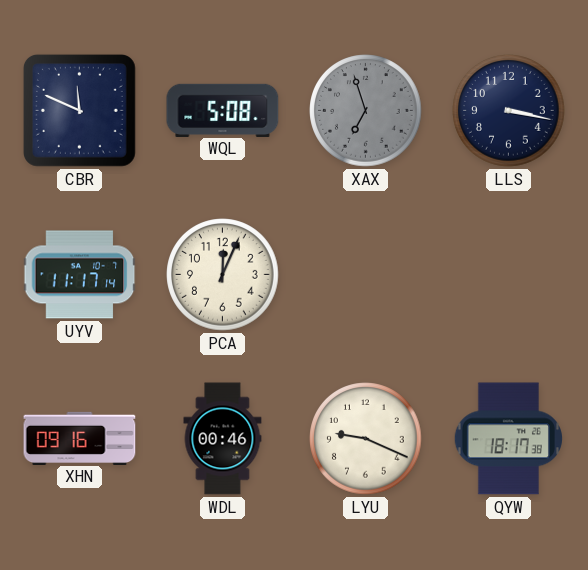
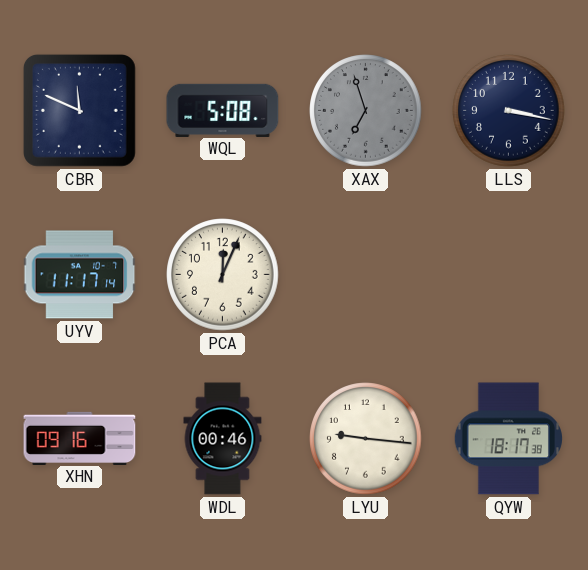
LYU: 9:19 -> 9:16 (366, 439)
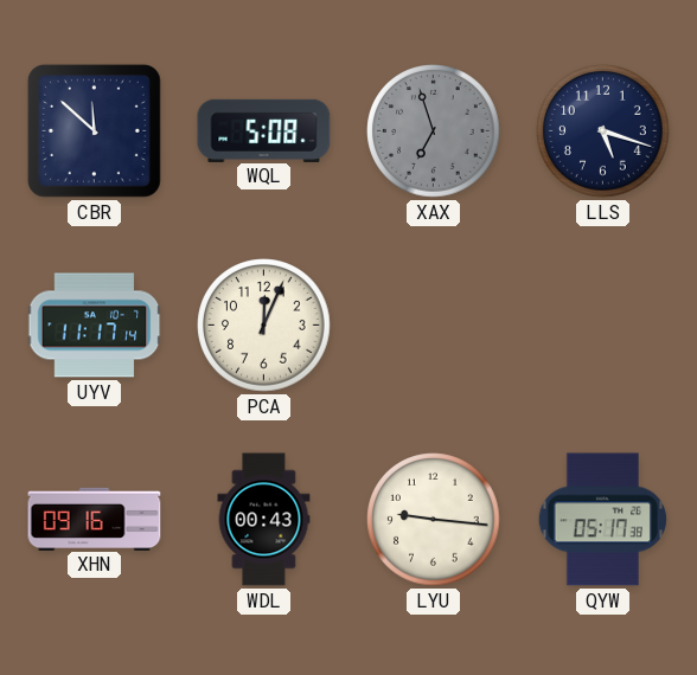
CBR: 11:49 -> 11:52 (94, 130)
LLS: 3:17 -> 5:18 (603, 131)
WDL: 00:46 -> 00:43 (264, 520)
QYW: 18:17 -> 05:17 (602, 520)
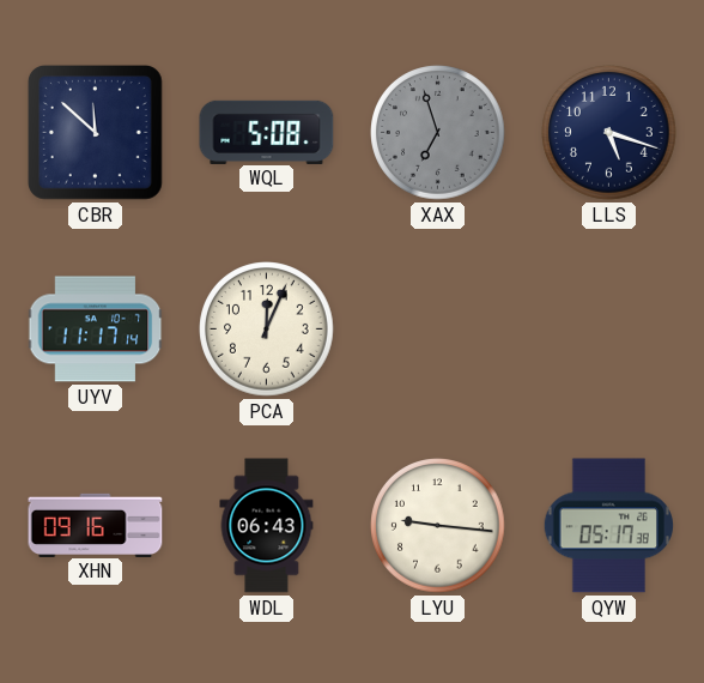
WDL: 00:43 -> 06:43 (267, 526)
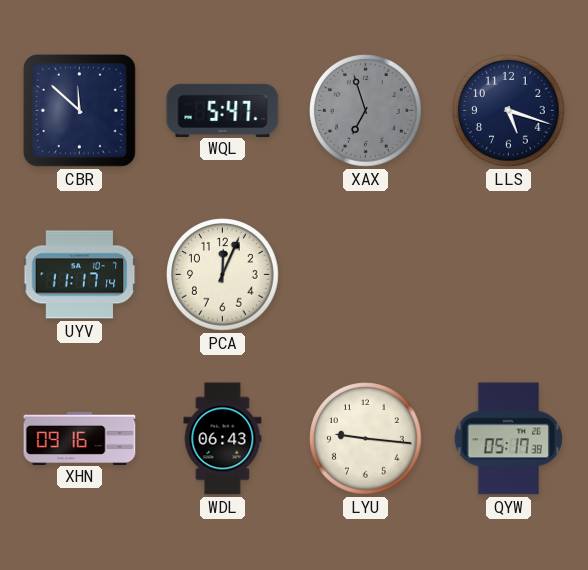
WQL: 5:08 -> 5:47 (223, 110)
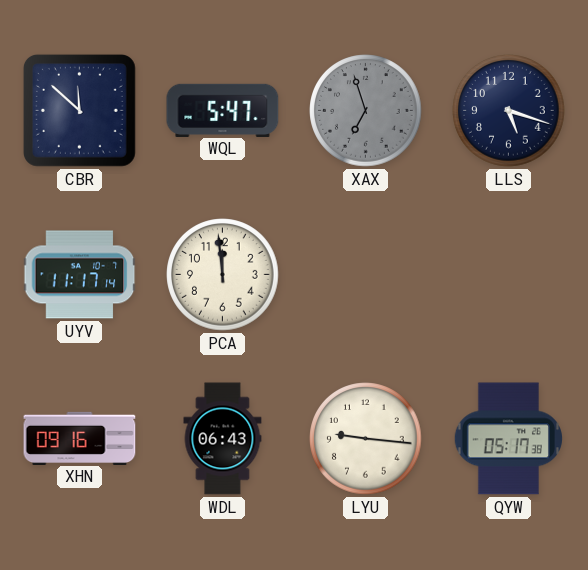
PCA: 12:04 -> 11:59 (223, 275)
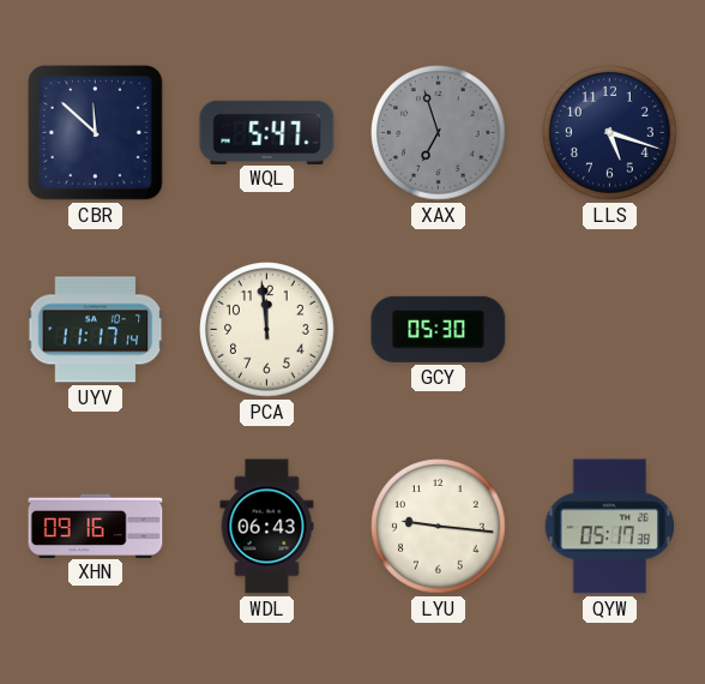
GCY: none -> 05:30 (439, 329)
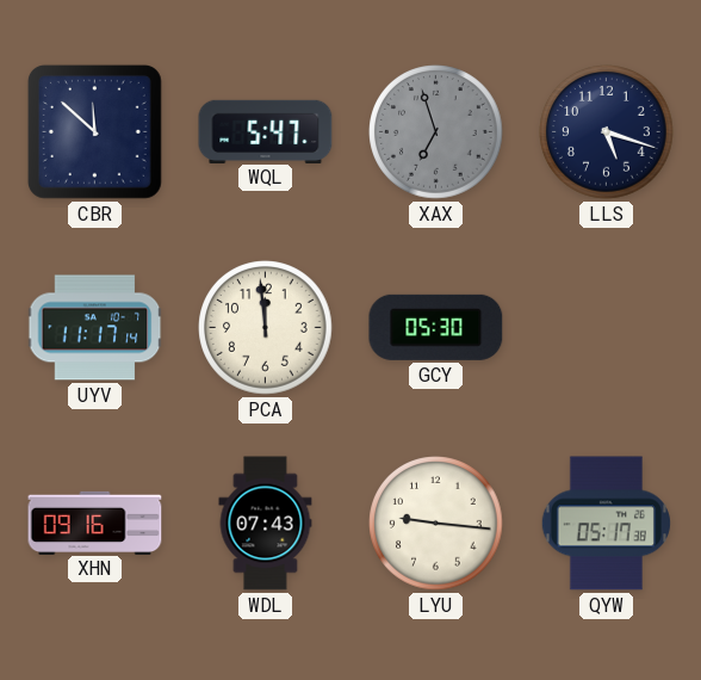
WDL: 06:43 -> 07:43 (266, 524)
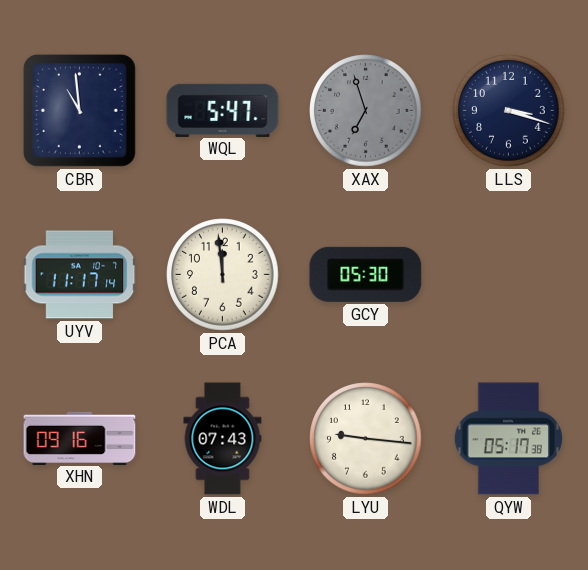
CBR: 11:52 -> 10:59 (79, 110)
LLS: 5:18 -> 3:18 (509, 111)
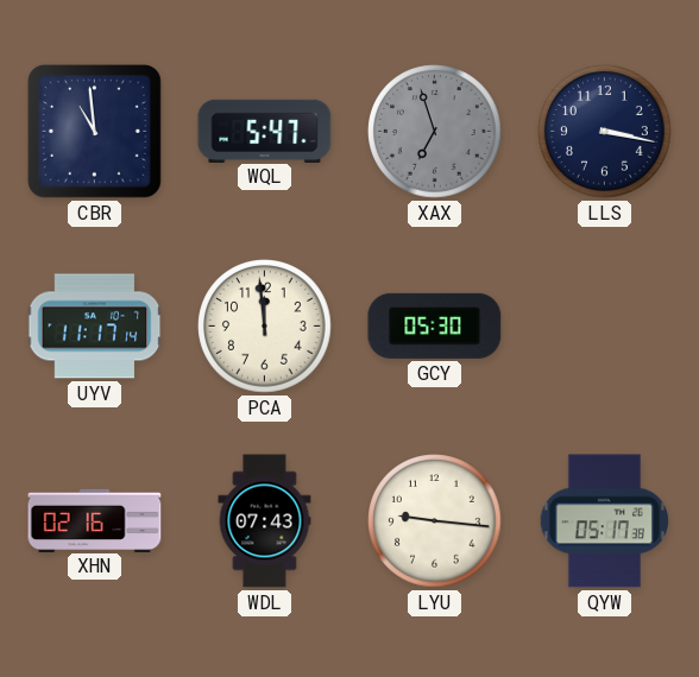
LLS: 3:18 -> 3:17 (605, 132)
XHN: 09:16 -> 02:16 (95, 520)
